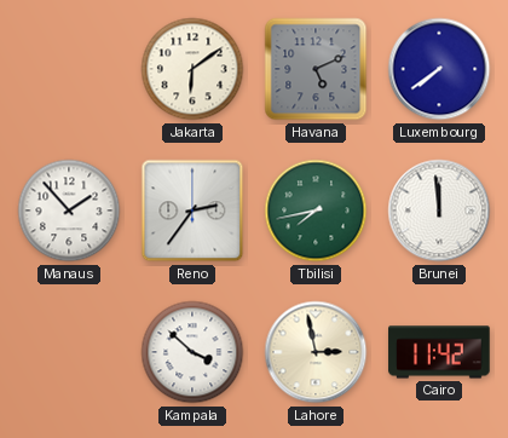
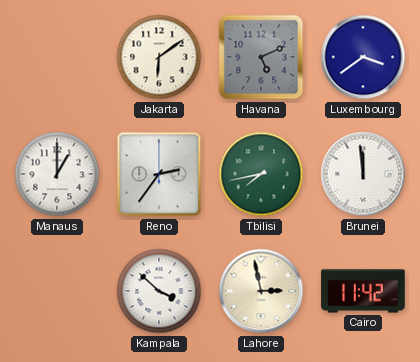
Luxembourg: 7:39 -> 3:39 (363, 57)
Manaus: 1:53 -> 1:00 (57, 174)
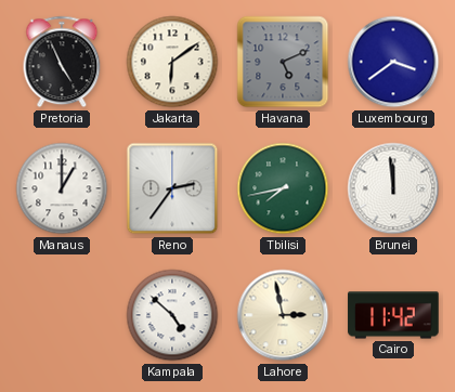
Pretoria: none -> 4:56 (62, 62)
Kampala: 3:52 -> 4:52 (172, 315)
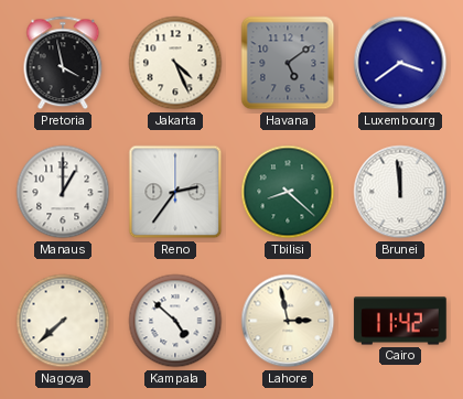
Pretoria: 4:56 -> 3:58 (63, 63)
Jakarta: 6:09 -> 4:26 (175, 63)
Havana: 5:11 -> 5:09 (288, 63)
Tbilisi: 7:43 -> 8:22 (288, 192)
Nagoya: none -> 7:38 (63, 321)
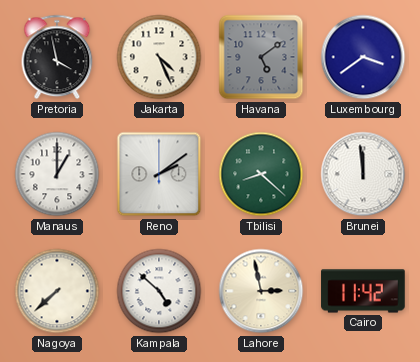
Reno: 2:36 -> 2:09 (159, 174)
